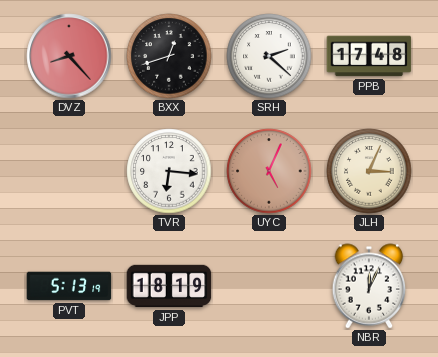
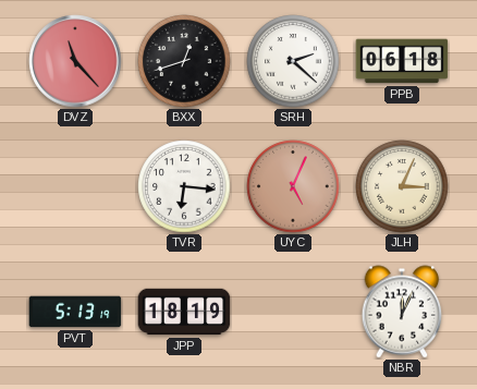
DVZ: 8:23 -> 11:23 (75, 61)
PPB: 17:48 -> 06:18 (402, 61)
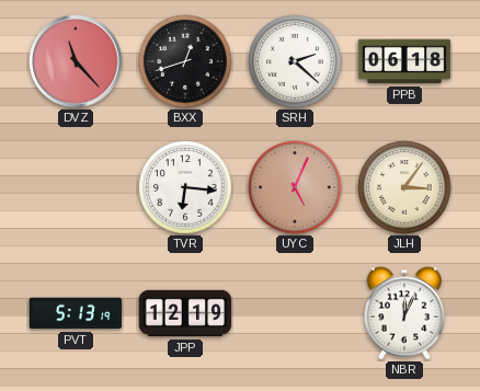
JLH: 3:04 -> 3:06 (404, 187)
JPP: 18:19 -> 12:19 (185, 313)
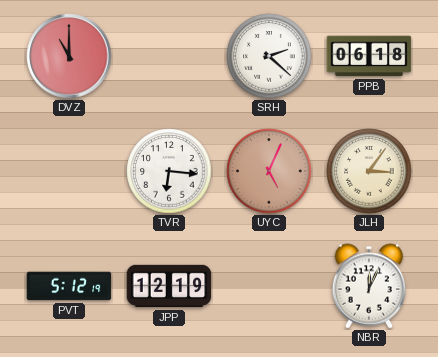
DVZ: 11:23 -> 11:00 (69, 56)
BXX: 12:42 -> none (185, 61)
PVT: 5:13 -> 5:12 (69, 286)
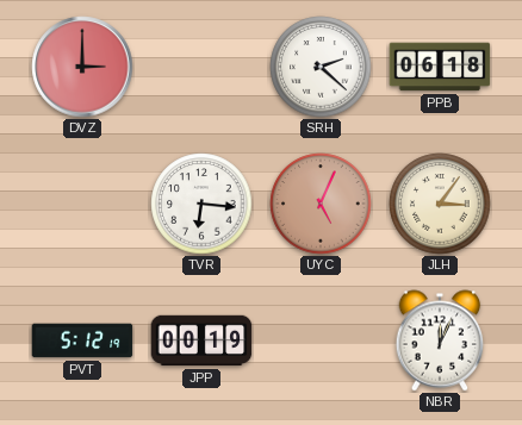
DVZ: 11:00 -> 3:00 (82, 67)
JPP: 12:19 -> 00:19 (201, 340)
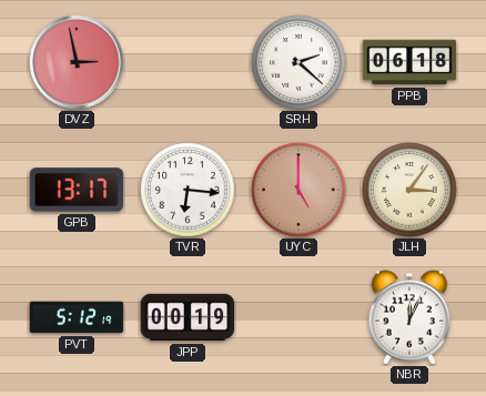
DVZ: 3:00 -> 2:58 (77, 62)
GPB: none -> 13:17 (77, 190)
UYC: 5:04 -> 5:00 (298, 190)
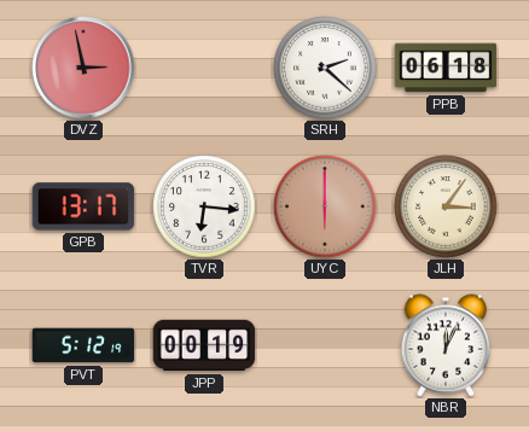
UYC: 5:00 -> 6:00 (325, 206)
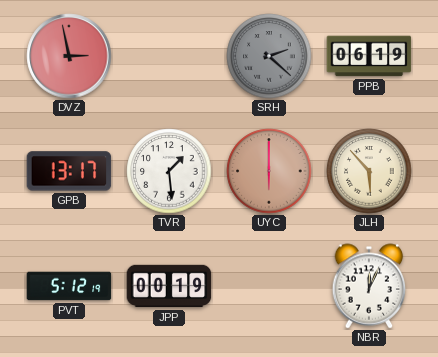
SRH dial: white -> grey (269, 56)
PPB: 06:18 -> 06:19 (369, 56)
TVR: 6:16 -> 1:29 (169, 171)
JLH: 3:06 -> 5:53 (369, 171)
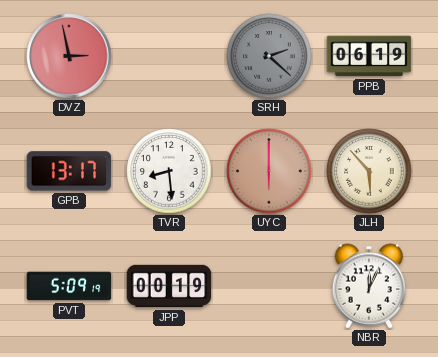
TVR: 1:29 -> 8:29 (169, 171)
PVT: 5:12 -> 5:09 (69, 286)
